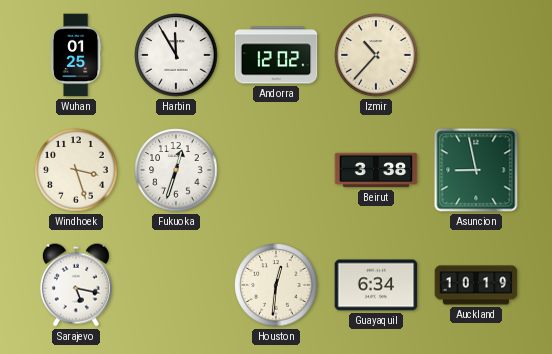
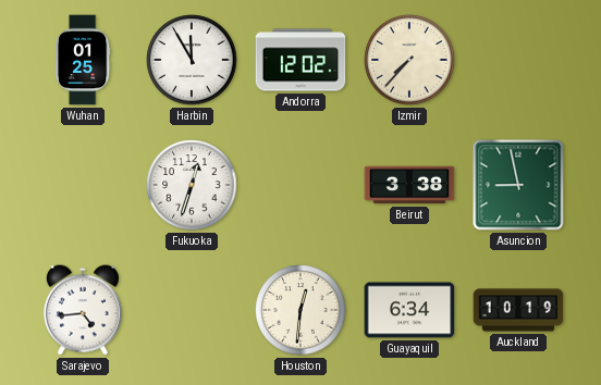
Izmir: 10:37 -> 7:37 (409, 60)
Windhoek: 3:27 -> none (76, 170)
Sarajevo: 5:17 -> 4:44 (83, 310)
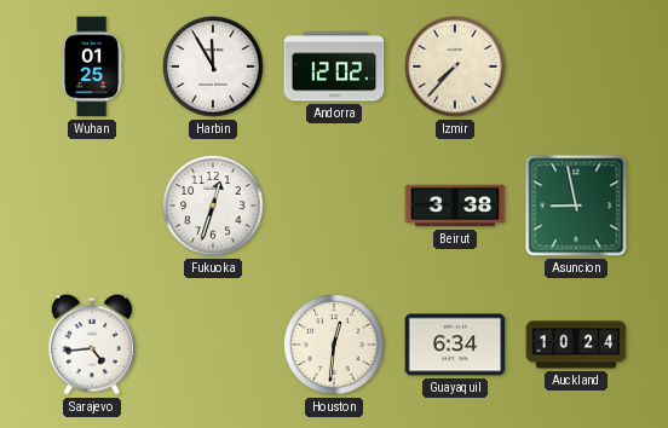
Auckland: 10:19 -> 10:24 (576, 345)
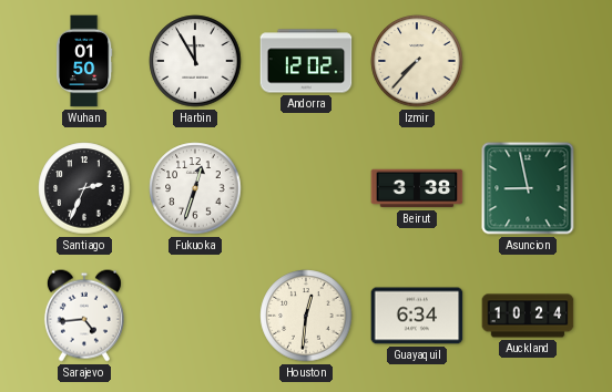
Wuhan: 01:25 -> 01:50 (84, 61)
Santiago: none -> 2:34 (84, 188)
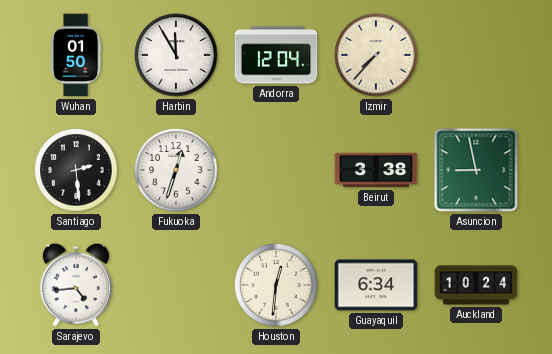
Andorra: 12:02 -> 12:04 (276, 55)
Santiago: 2:34 -> 2:29 (76, 170)
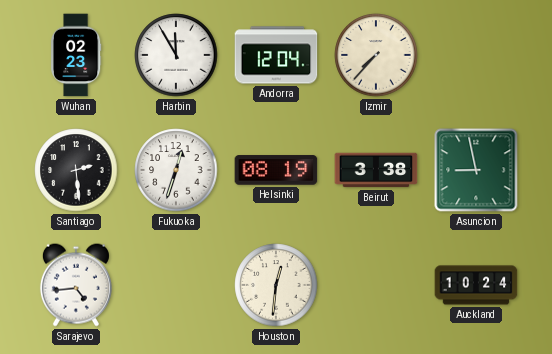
Wuhan: 01:50 -> 02:23 (76, 55)
Helsinki: none -> 08:19 (276, 170)
Guayaquil: 6:34 -> none (376, 285)
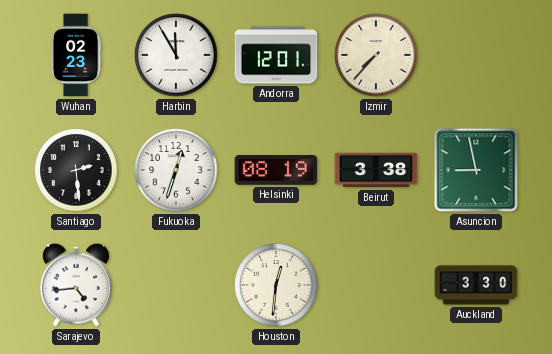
Andorra: 12:04 -> 12:01 (276, 55)
Auckland: 10:24 -> 3:30 (476, 285)
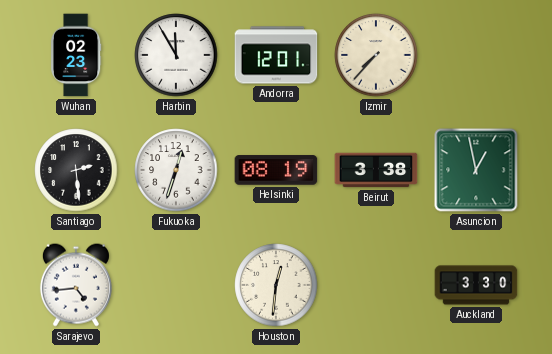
Asuncion: 8:58 -> 12:58 (476, 170)
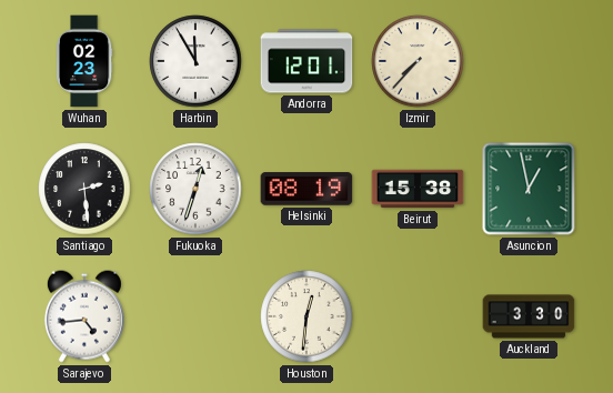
Beirut: 3:38 -> 15:38 (418, 189)
